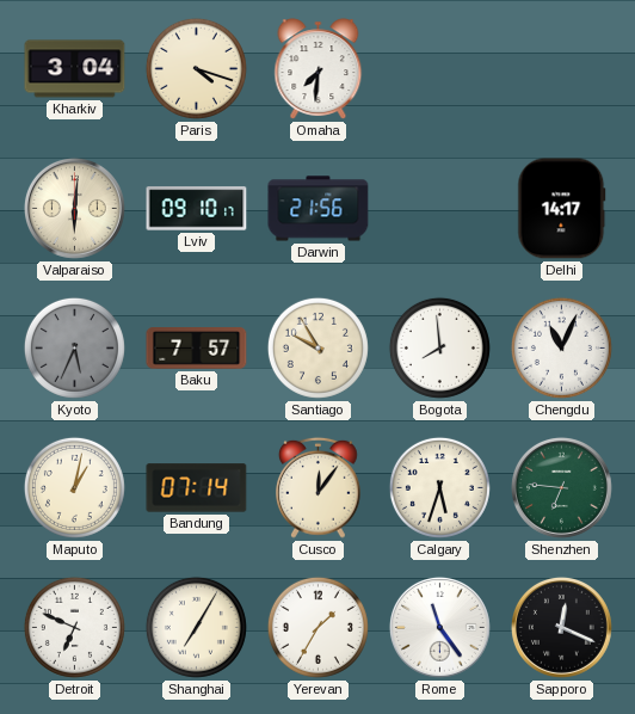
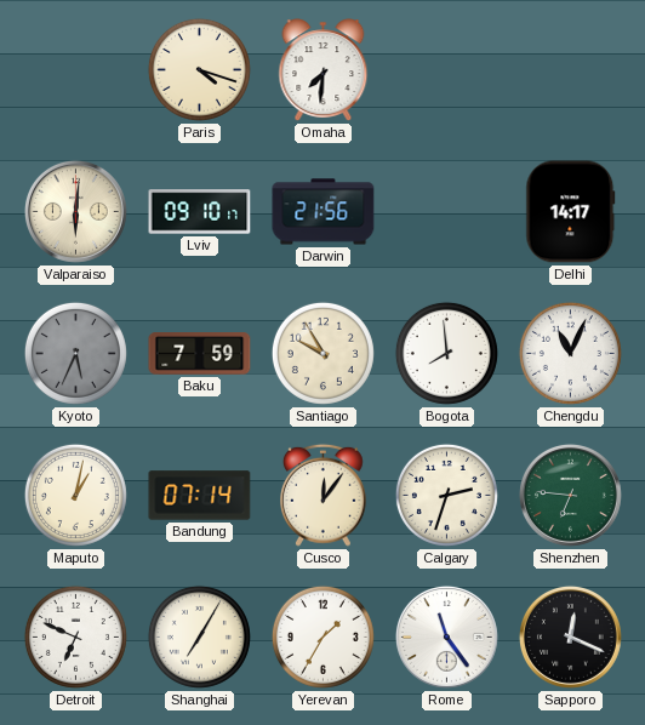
Kharkiv: 3:04 -> none (75, 69)
Baku: 7:57 -> 7:59 (200, 354)
Calgary: 5:33 -> 2:33 (446, 495)
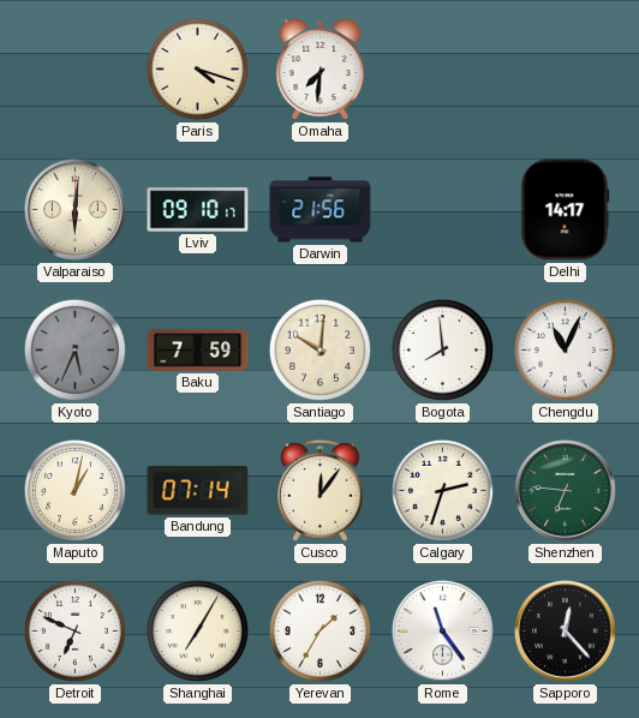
Santiago: 9:55 -> 10:01 (319, 349)
Sapporo: 12:19 -> 12:23 (565, 630)
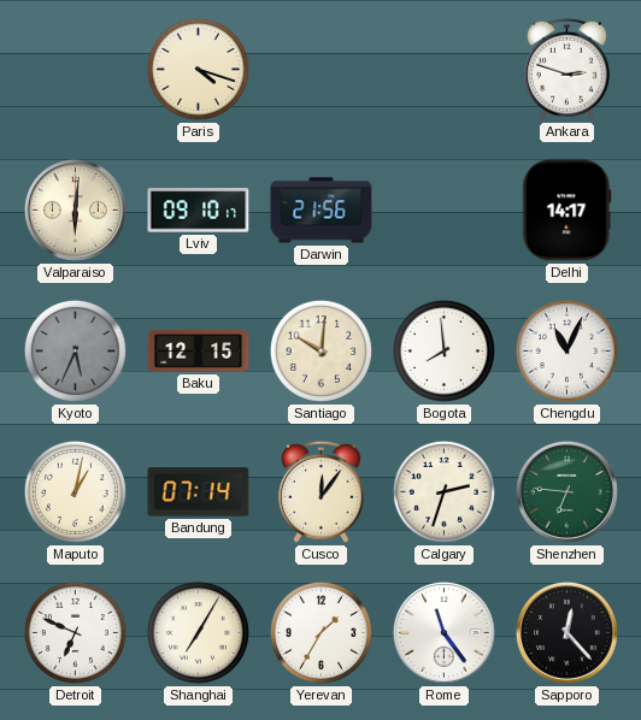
Omaha: 7:31 -> none (321, 70)
Ankara: none -> 2:48 (568, 69)
Baku: 7:59 -> 12:15 (199, 352)
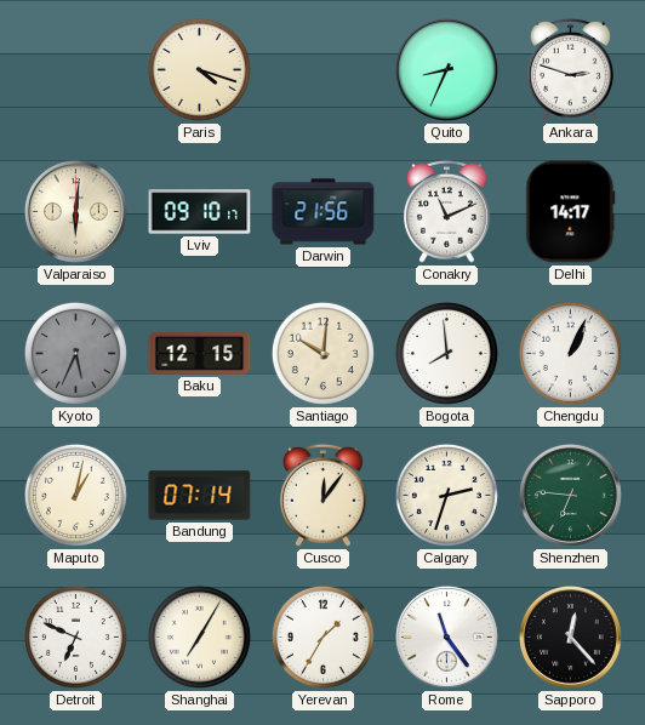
Quito: none -> 8:34 (446, 69)
Conakry: none -> 11:11 (447, 211)
Chengdu: 11:04 -> 1:04 (570, 353)
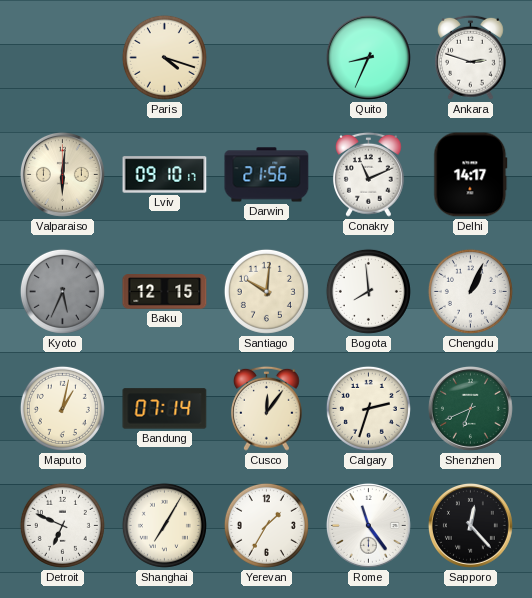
Shenzhen: 6:46 -> 6:41 (470, 408)
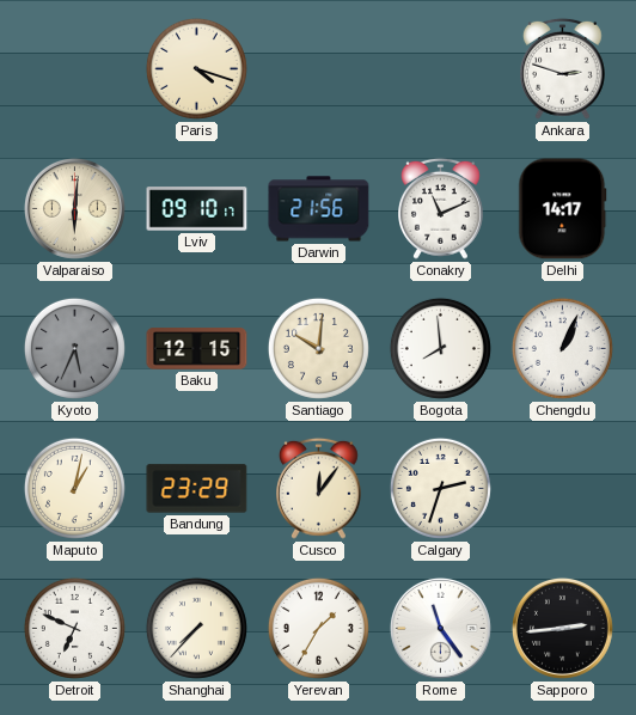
Quito: 8:34 -> none (368, 57)
Bandung: 07:14 -> 23:29 (197, 489)
Shenzhen: 6:41 -> none (470, 408)
Shanghai: 7:05 -> 7:37 (196, 628)
Sapporo: 12:23 -> 2:44 (562, 628)
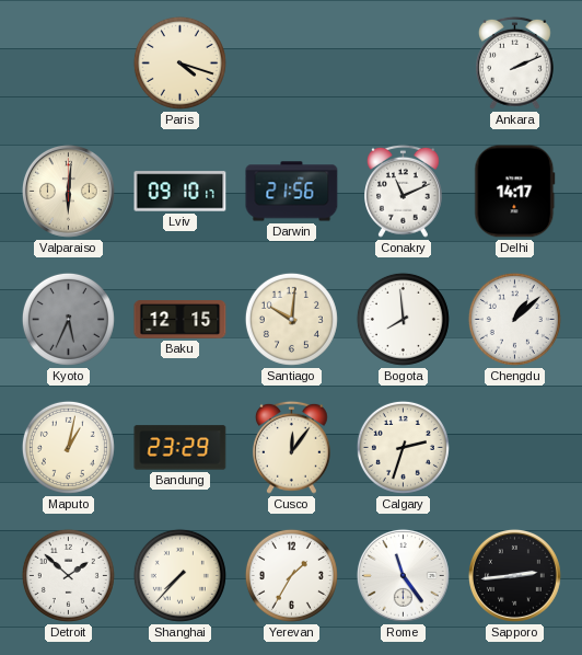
Ankara: 2:48 -> 2:11 (515, 62)
Chengdu: 1:04 -> 1:08 (514, 319)
Detroit: 6:49 -> 1:52 (68, 575)
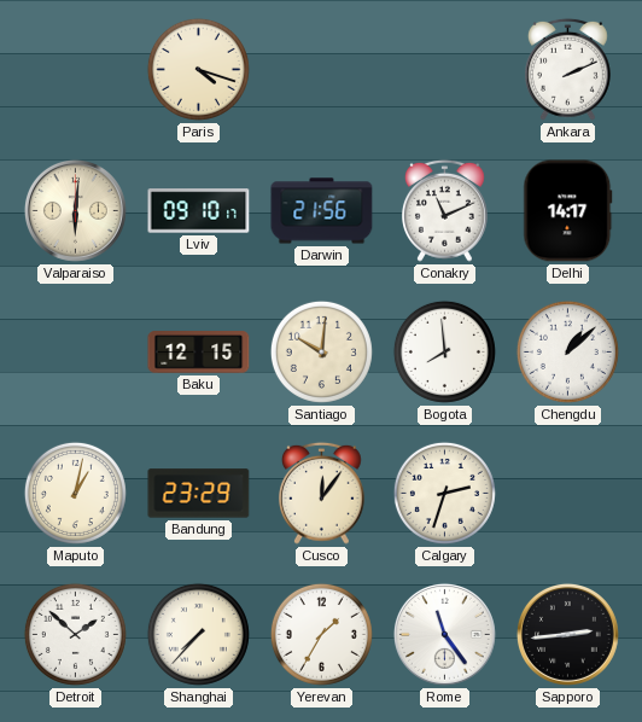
Kyoto: 5:34 -> none (68, 319)
